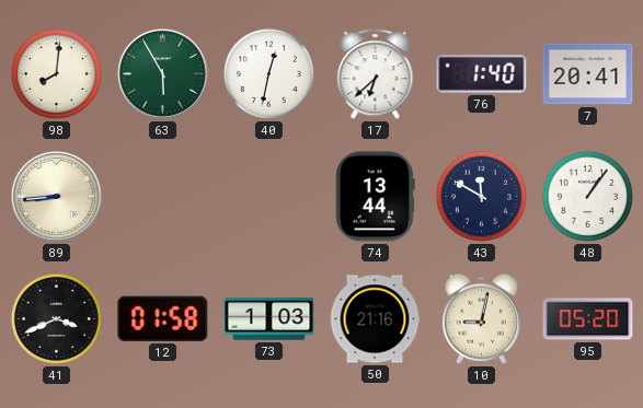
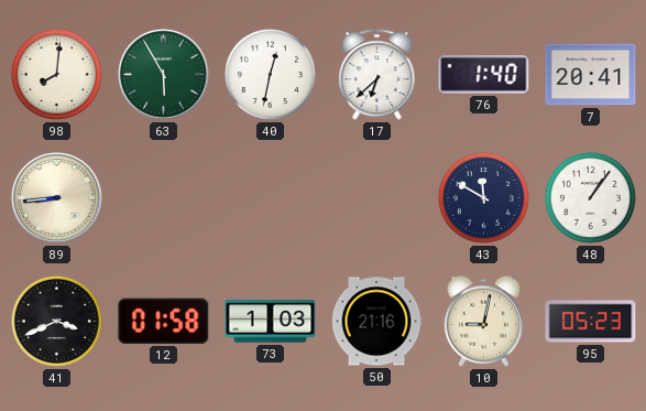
74: 13:44 -> none (375, 197)
95: 05:20 -> 05:23 (591, 322)
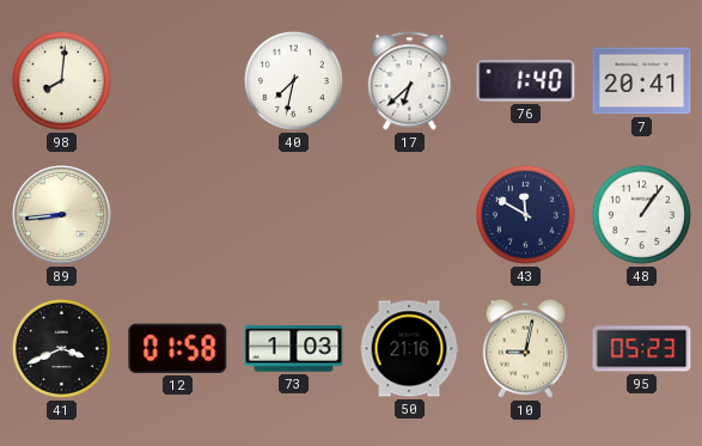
63: 5:55 -> none (164, 75)
40: 12:32 -> 7:32 (293, 80)
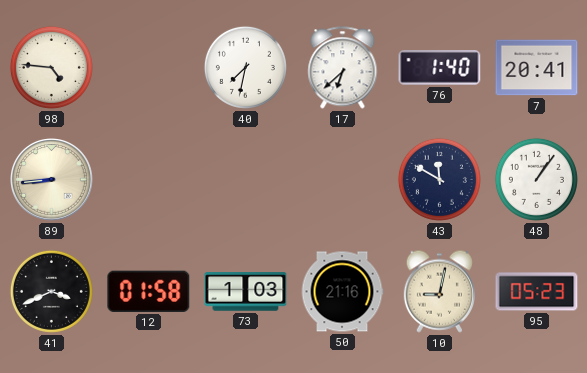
98: 8:01 -> 4:46 (51, 67)
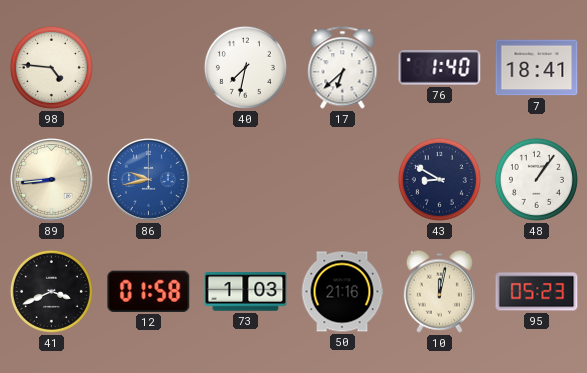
7: 20:41 -> 18:41 (537, 68)
86: none -> 9:43 (149, 180)
43: 11:50 -> 8:50 (439, 179)
10: 9:02 -> 12:02 (439, 291)
